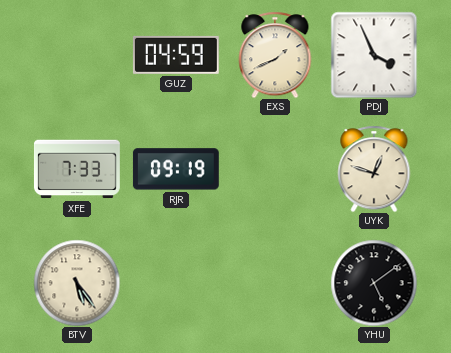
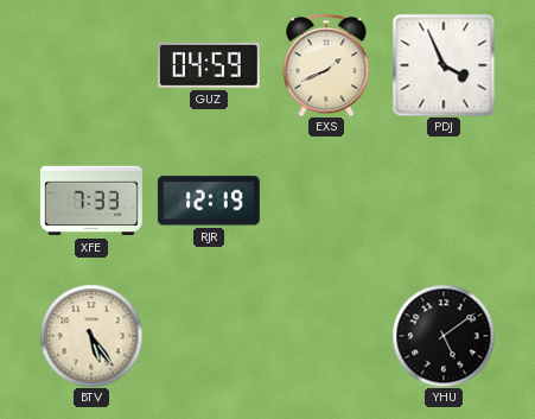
RJR: 09:19 -> 12:19 (209, 201)
UYK: 12:48 -> none (374, 169)
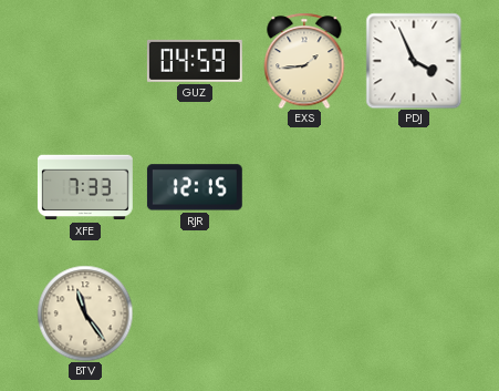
EXS: 1:41 -> 1:44 (304, 61)
RJR: 12:19 -> 12:15 (195, 187)
BTV: 5:24 -> 11:24 (85, 313)
YHU: 5:09 -> none (444, 336)
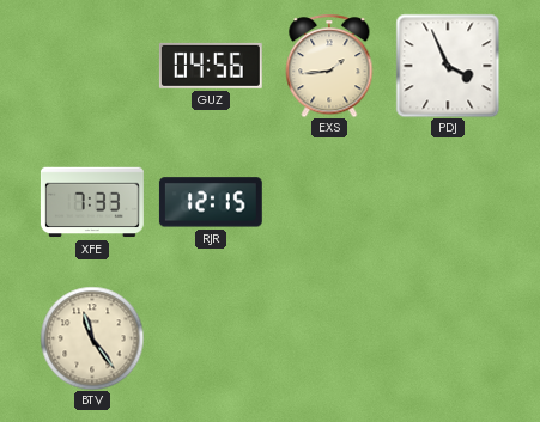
GUZ: 04:59 -> 04:56 (211, 66)
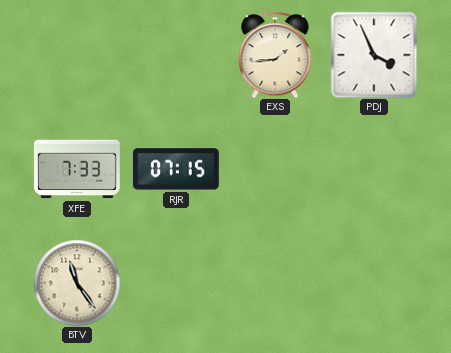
GUZ: 04:56 -> none (211, 66)
RJR: 12:15 -> 07:15 (176, 169)
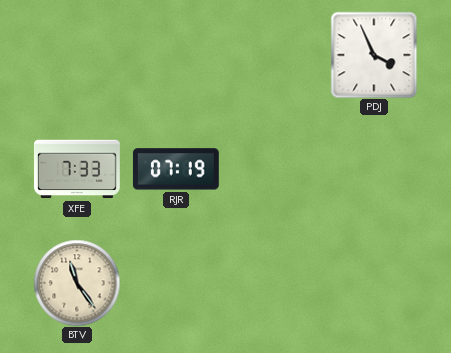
EXS: 1:44 -> none (275, 55)
RJR: 07:15 -> 07:19 (176, 169)
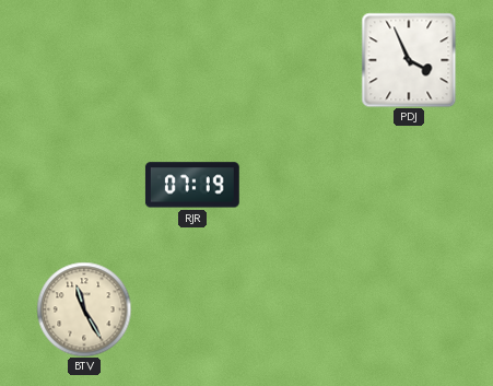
XFE: 7:33 -> none (77, 169)
BTV: 11:24 -> 11:25 (84, 309)
